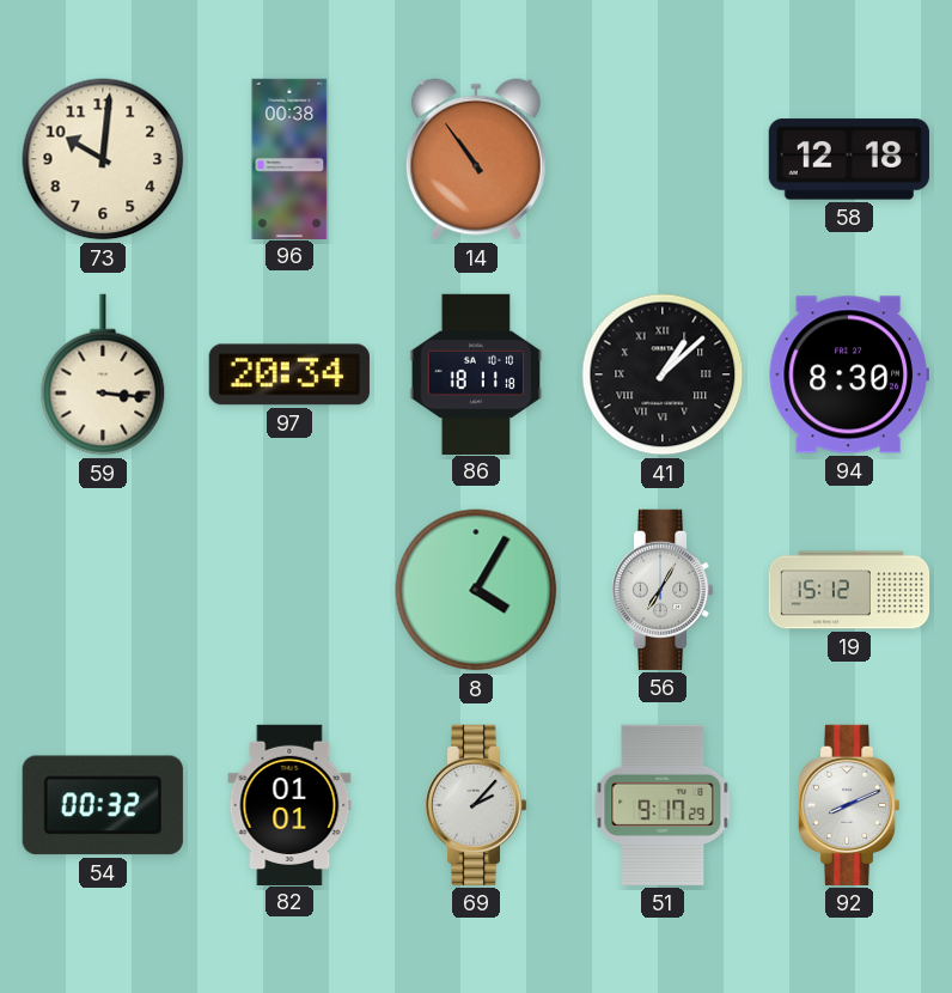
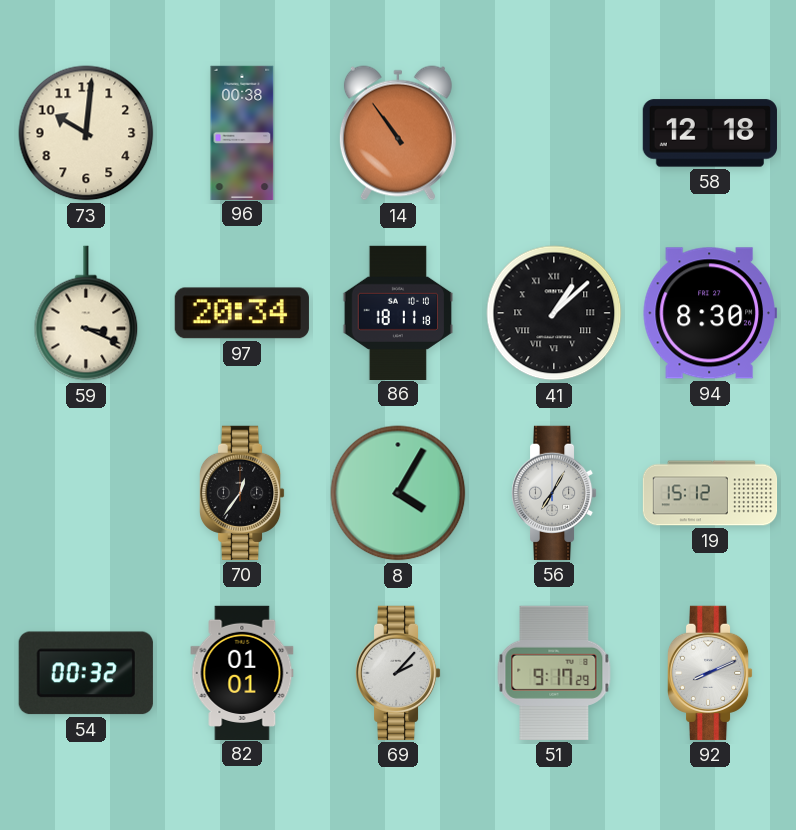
59: 3:16 -> 3:19 (86, 313)
70: none -> 12:36 (242, 493)
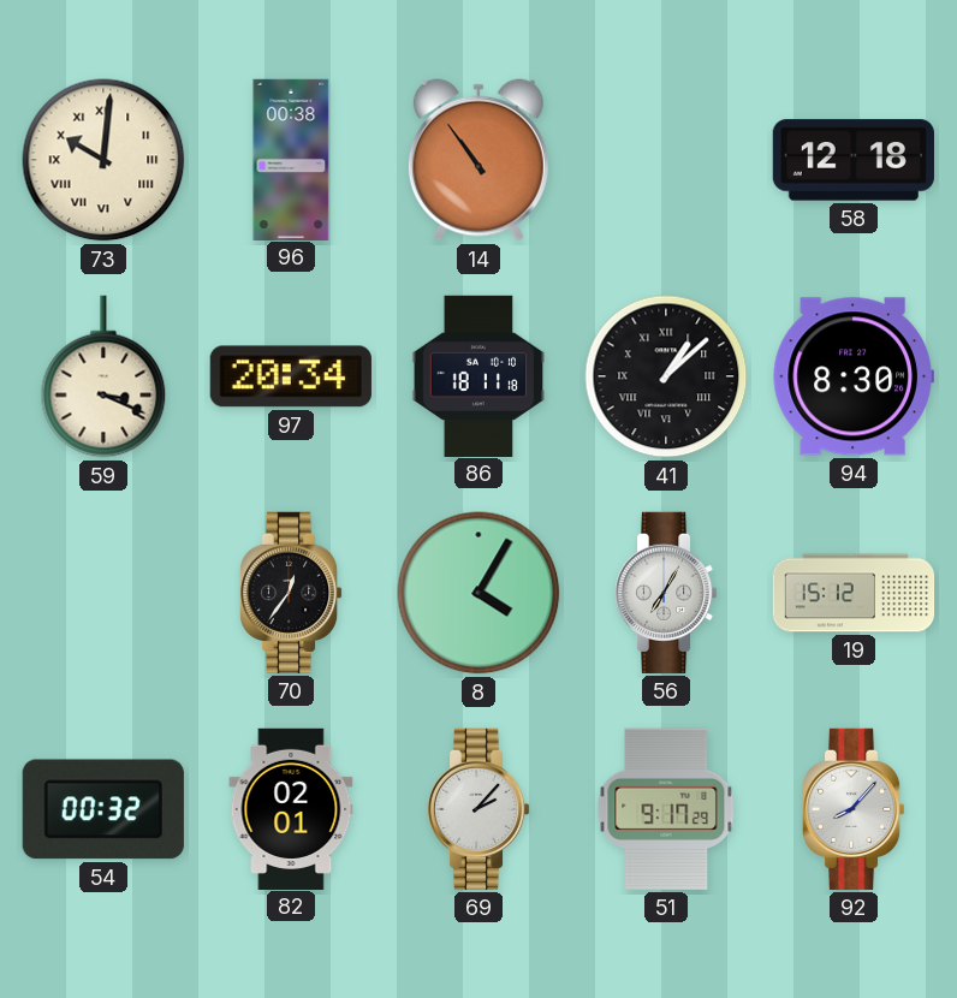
73 numerals: Arabic -> Roman (103, 160)
82: 01:01 -> 02:01 (291, 808)
92: 8:11 -> 8:07 (854, 809)
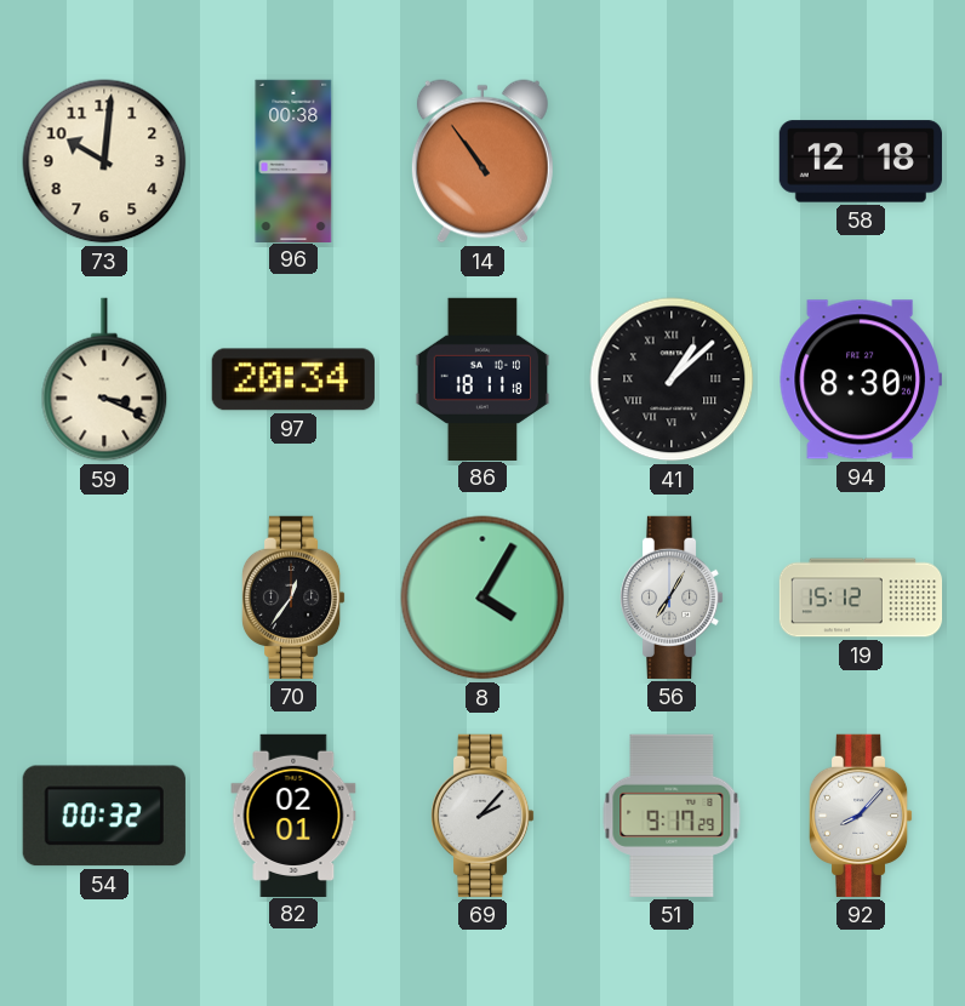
73 numerals: Roman -> Arabic (104, 161)
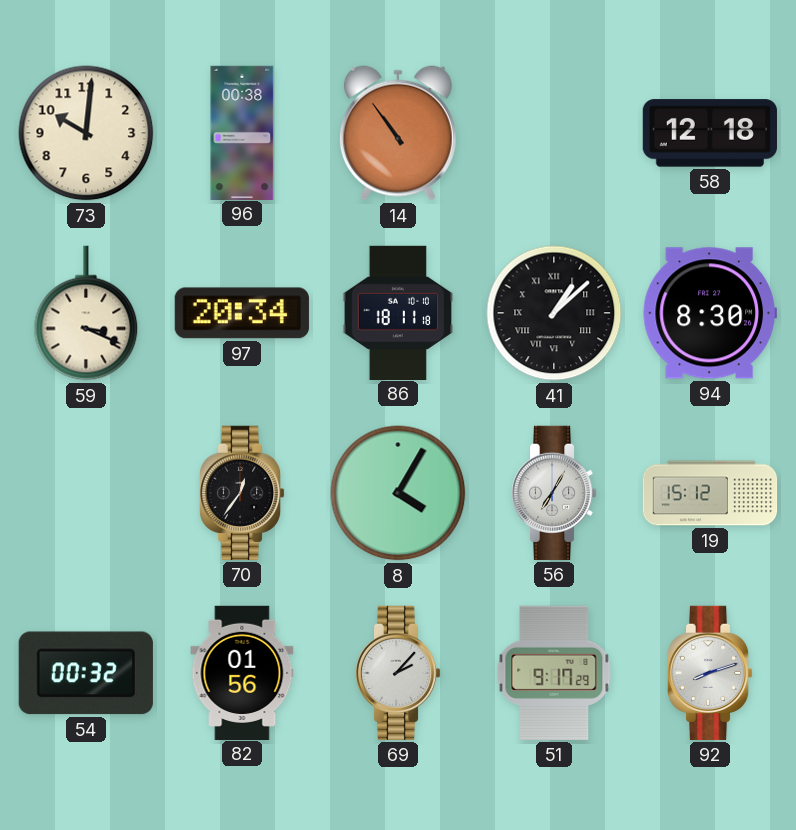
82: 02:01 -> 01:56 (242, 672)
92: 8:07 -> 8:12 (710, 673)
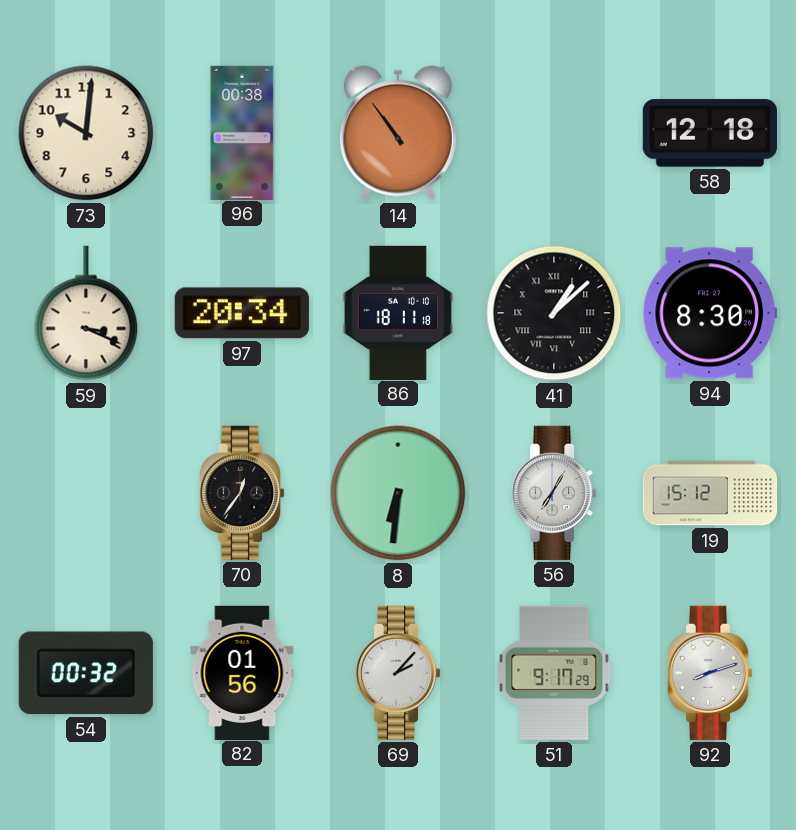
8: 4:05 -> 6:31 (398, 493)
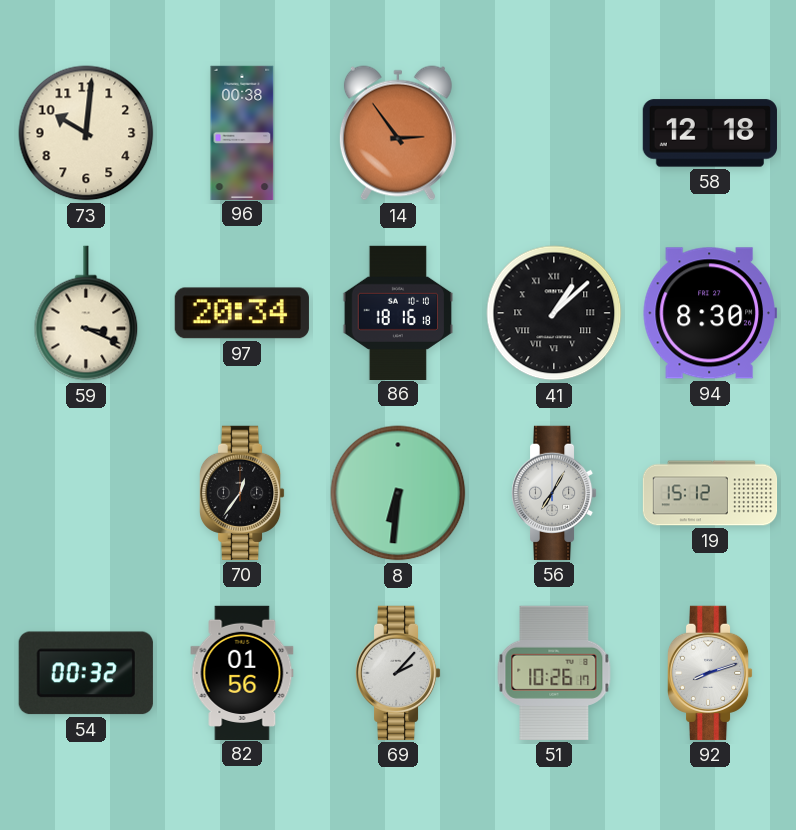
14: 10:54 -> 2:54 (398, 133)
86: 18:11 -> 18:16 (398, 312)
51: 9:17 -> 10:26 (554, 673)
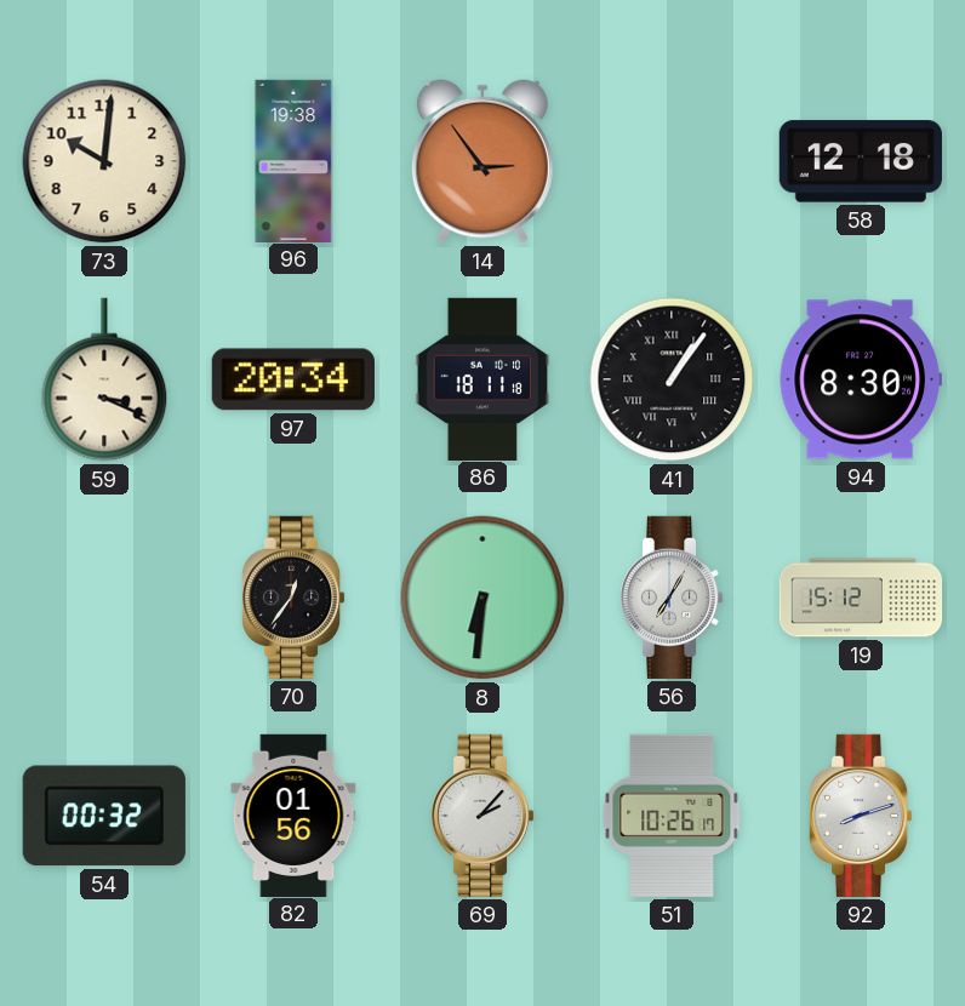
96: 00:38 -> 19:38 (293, 160)
86: 18:16 -> 18:11 (482, 378)
41: 1:08 -> 1:06 (672, 379)
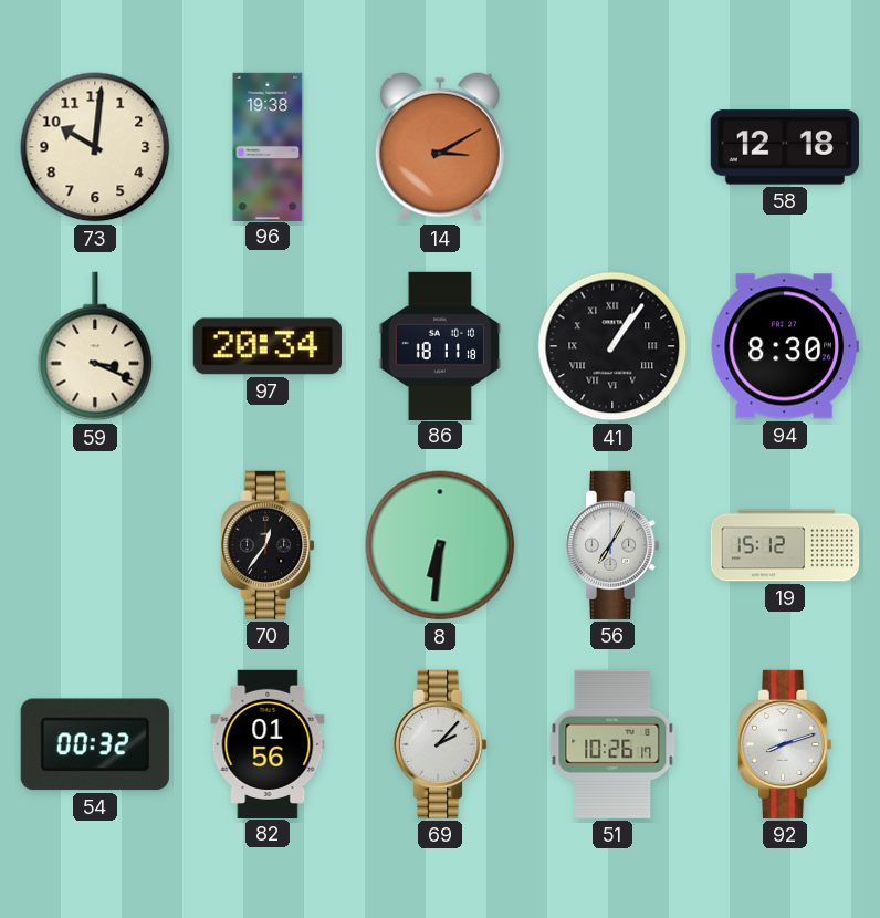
14: 2:54 -> 3:10 (440, 147)
